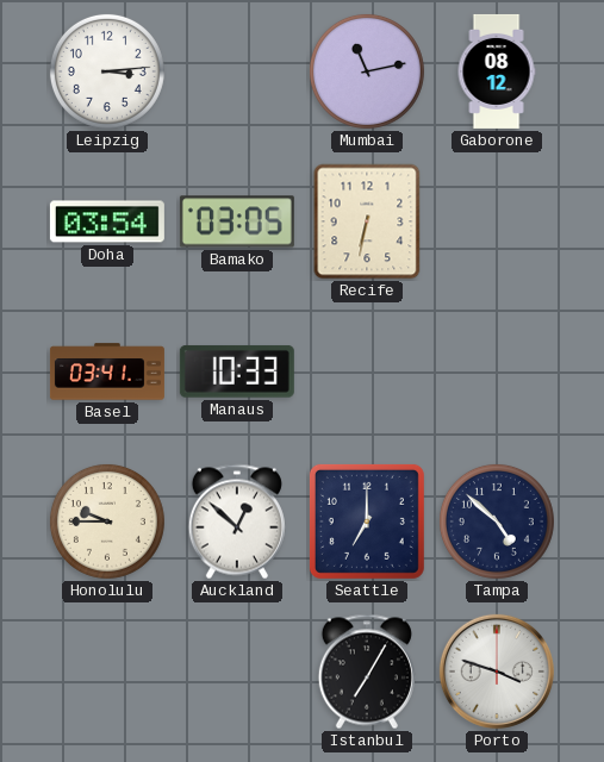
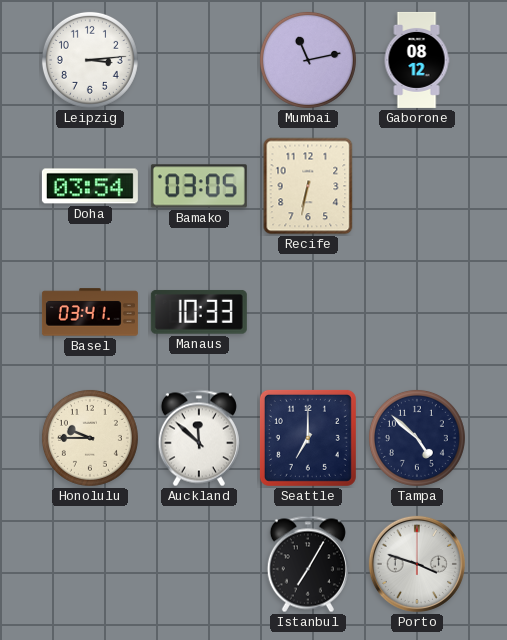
Auckland: 12:52 -> 11:52 (199, 438)
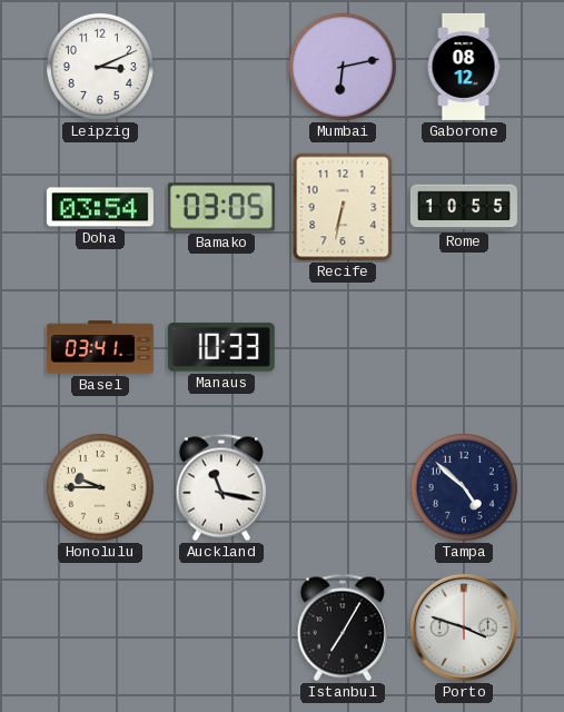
Leipzig: 3:14 -> 3:11 (100, 67)
Mumbai: 11:13 -> 6:13 (343, 67)
Rome: none -> 10:55 (464, 207)
Auckland: 11:52 -> 11:17 (221, 487)
Seattle: 7:00 -> none (308, 438)
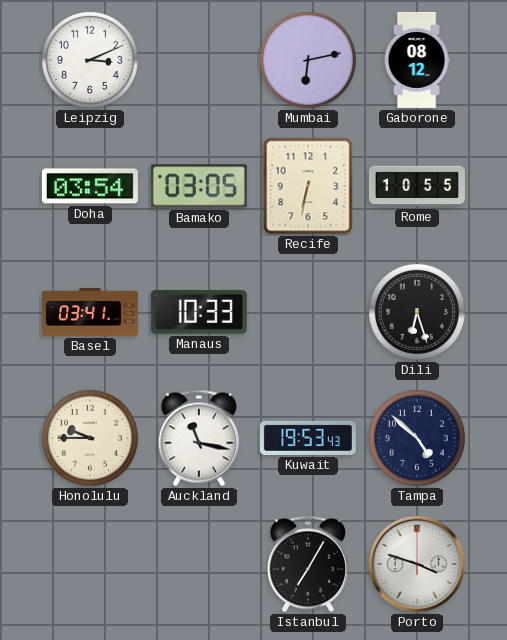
Dili: none -> 6:27 (417, 312)
Kuwait: none -> 19:53 (308, 438)
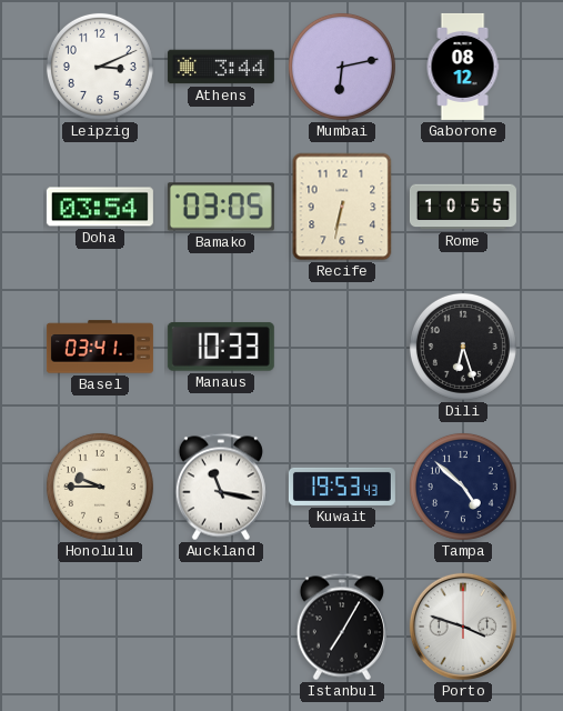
Athens: none -> 3:44 (221, 67)
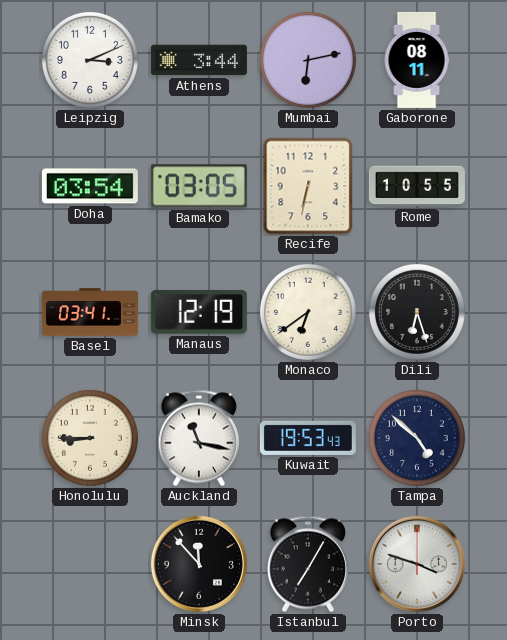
Gaborone: 08:12 -> 08:11 (417, 60)
Manaus: 10:33 -> 12:19 (199, 312)
Monaco: none -> 6:39 (308, 312)
Honolulu: 9:45 -> 8:45 (90, 438)
Minsk: none -> 11:53 (199, 564)
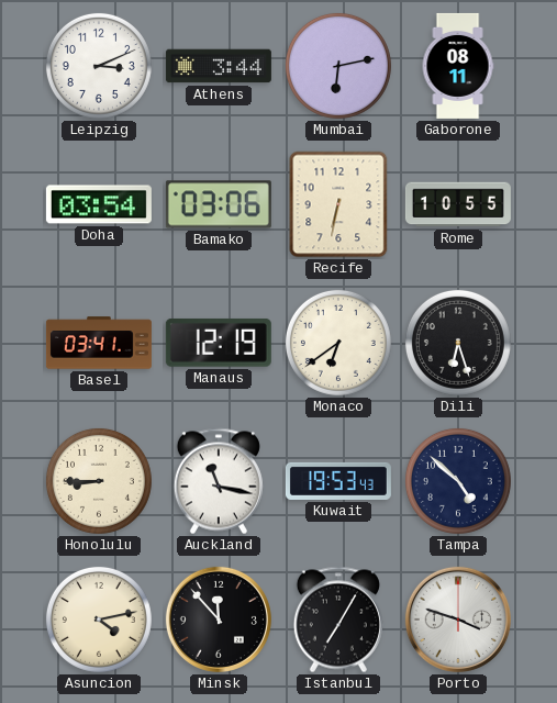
Bamako: 03:05 -> 03:06 (219, 204)
Asuncion: none -> 4:13 (99, 620)
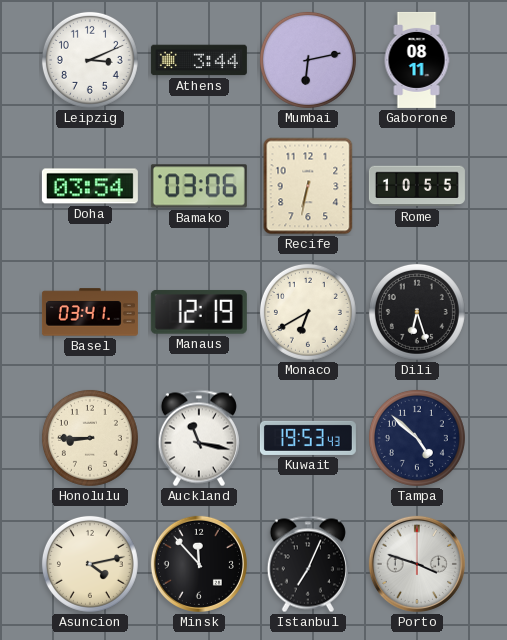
Monaco: 6:39 -> 6:40 (308, 312)
Istanbul: 7:05 -> 7:04 (308, 564)
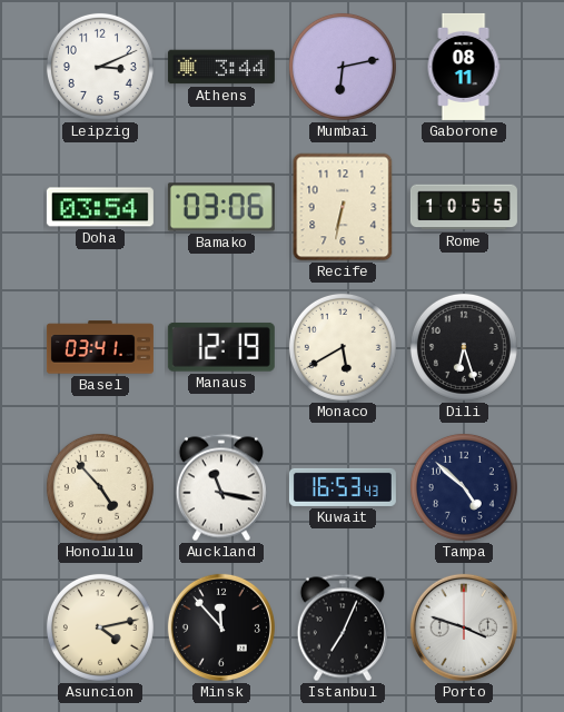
Monaco: 6:40 -> 5:40 (343, 347)
Honolulu: 8:45 -> 4:53 (100, 487)
Kuwait: 19:53 -> 16:53 (343, 487)
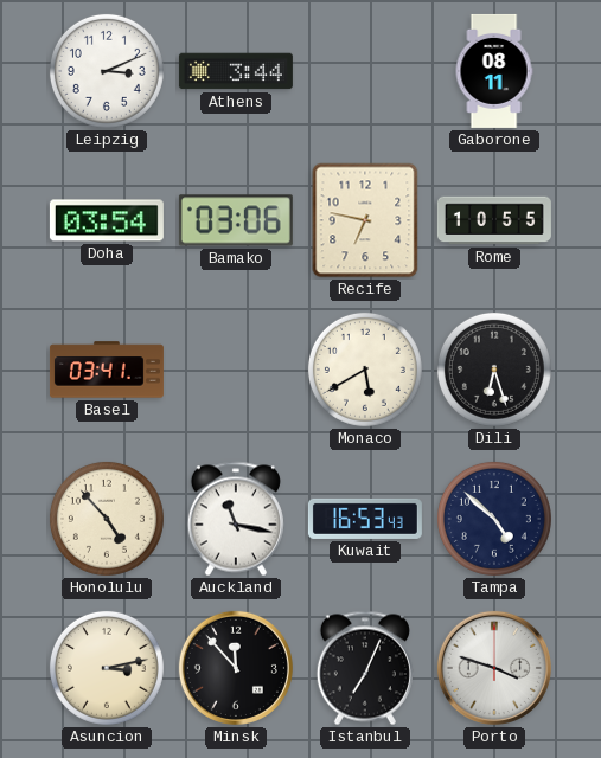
Mumbai: 6:13 -> none (343, 67)
Recife: 6:32 -> 6:47 (365, 220)
Manaus: 12:19 -> none (221, 347)
Asuncion: 4:13 -> 3:13 (107, 668)
